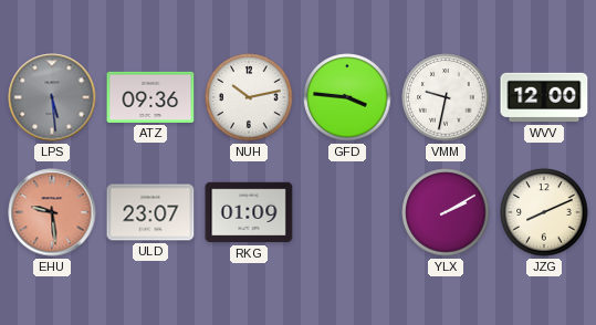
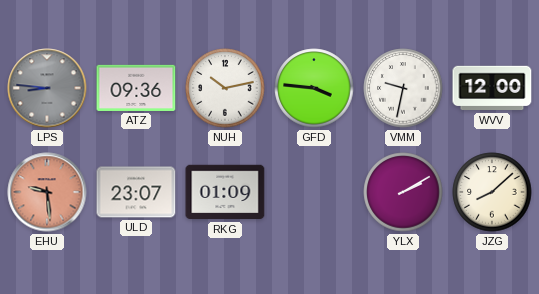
LPS: 5:29 -> 8:46 (47, 88)
JZG: 8:11 -> 8:08 (492, 192)
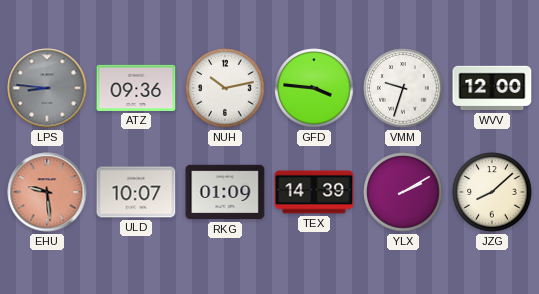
VMM: 9:32 -> 9:33 (403, 88)
ULD: 23:07 -> 10:07 (136, 192)
TEX: none -> 14:39 (314, 192)
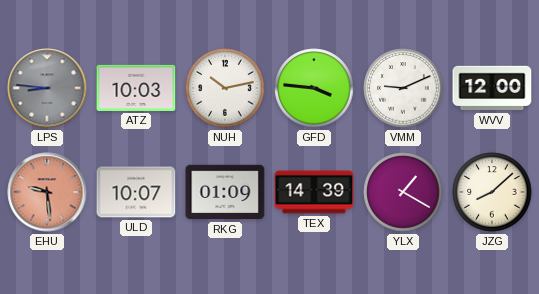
ATZ: 09:36 -> 10:03 (136, 88)
VMM: 9:33 -> 9:11 (403, 88)
YLX: 2:10 -> 1:20 (403, 192)
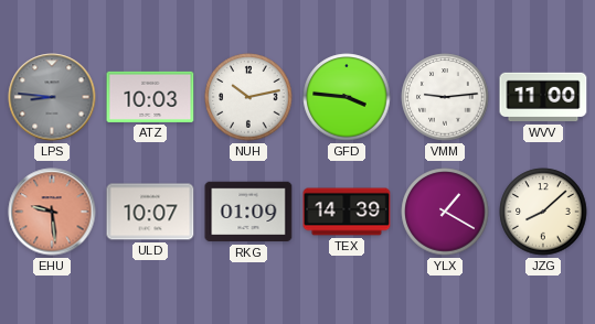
VMM: 9:11 -> 9:14 (445, 97)
WVV: 12:00 -> 11:00 (543, 97)
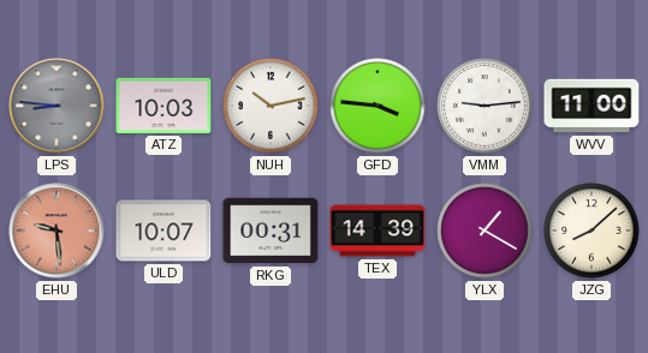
RKG: 01:09 -> 00:31 (271, 231)
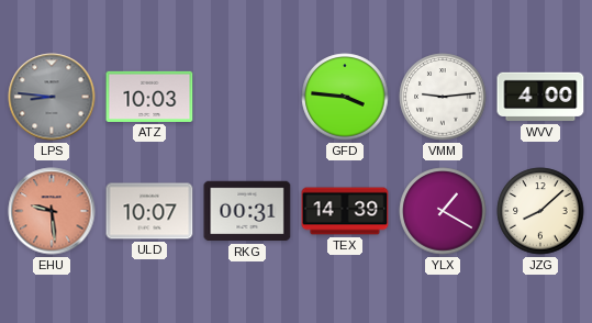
NUH: 10:13 -> none (271, 106)
WVV: 11:00 -> 4:00 (540, 97)
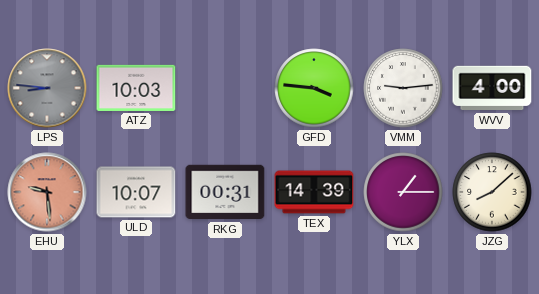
YLX: 1:20 -> 1:15 (403, 192)
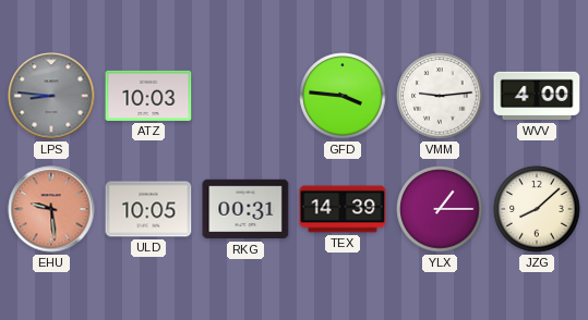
ULD: 10:07 -> 10:05 (148, 209)
